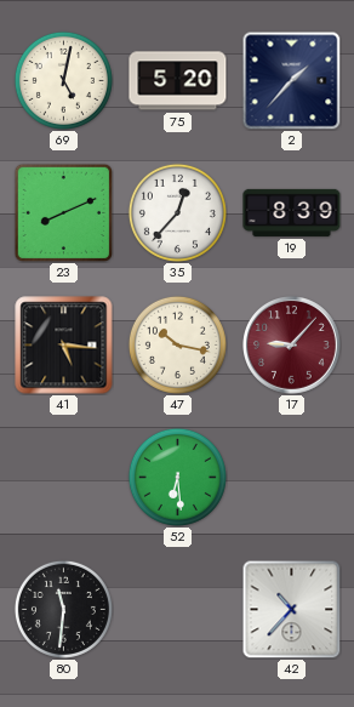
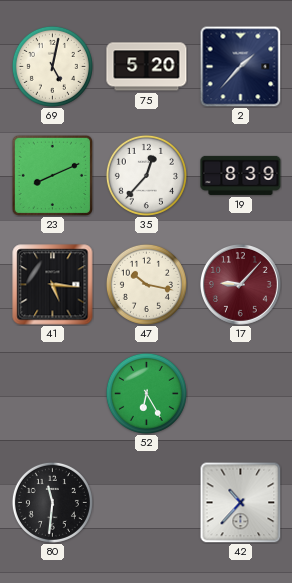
52: 6:29 -> 6:25 (146, 393)
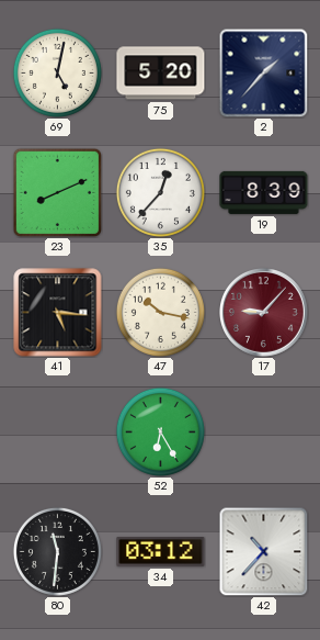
34: none -> 03:12 (161, 552)
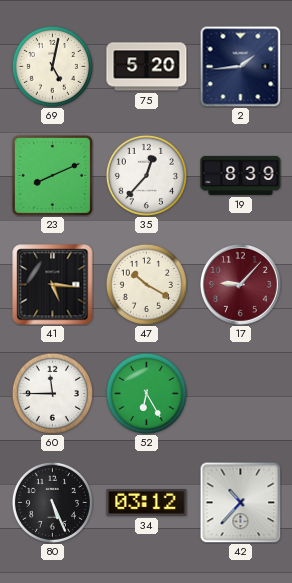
2: 1:37 -> 1:44 (240, 66)
47: 10:17 -> 10:20 (146, 284)
60: none -> 11:45 (52, 393)
80: 11:31 -> 5:26 (52, 502)
